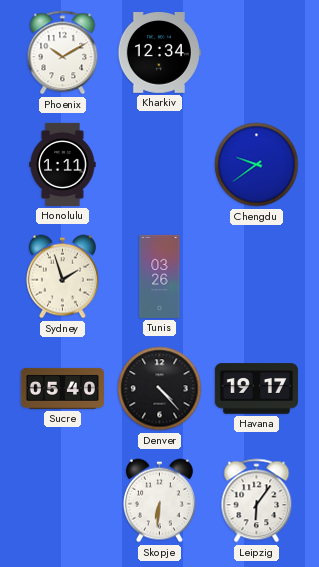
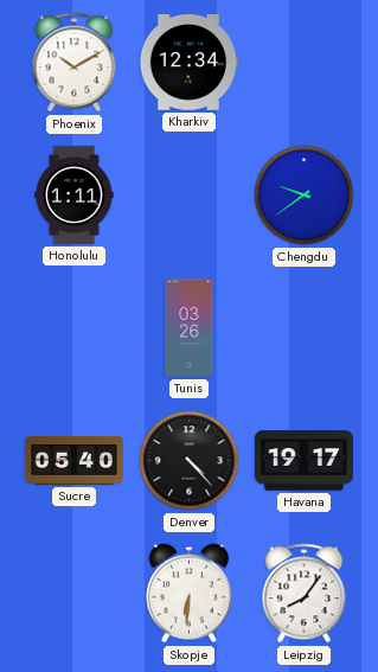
Sydney: 1:57 -> none (62, 277)
Leipzig: 6:06 -> 8:06 (305, 594)
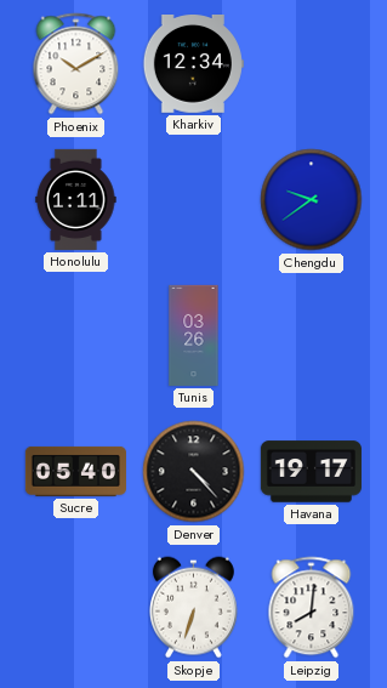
Skopje: 6:31 -> 6:33 (193, 608)
Leipzig: 8:06 -> 8:01 (312, 608)
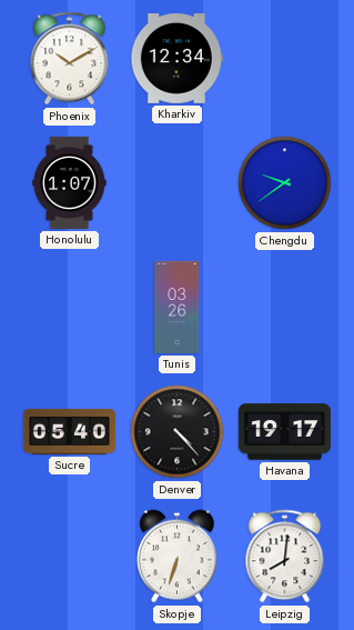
Honolulu: 1:11 -> 1:07 (70, 182)
